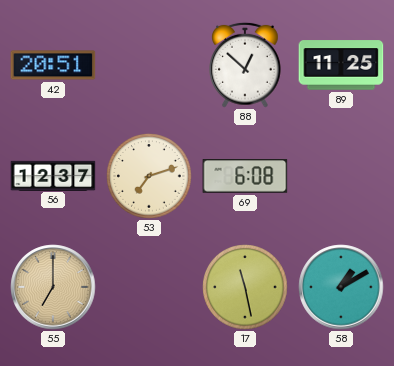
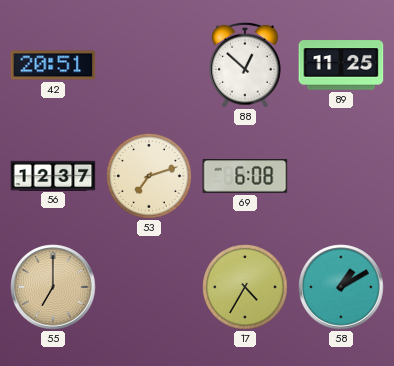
17: 11:28 -> 4:35 (245, 287)
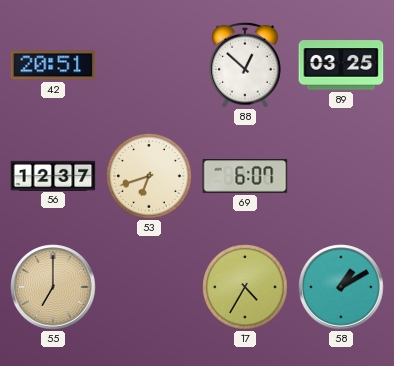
89: 11:25 -> 03:25 (341, 65)
53: 7:12 -> 6:42 (149, 176)
69: 6:08 -> 6:07 (245, 176)
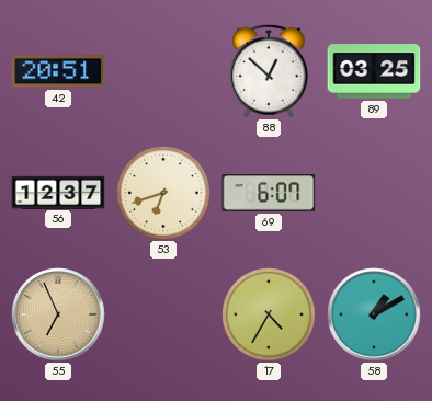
55: 7:00 -> 6:56 (58, 314)
